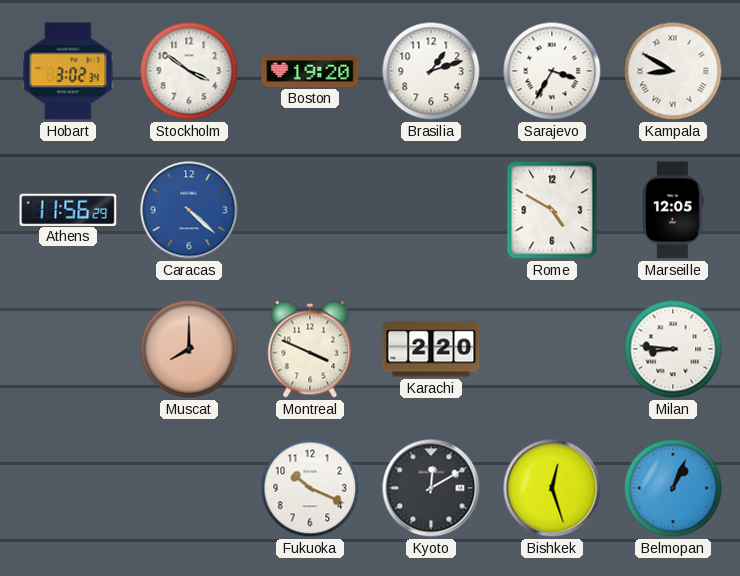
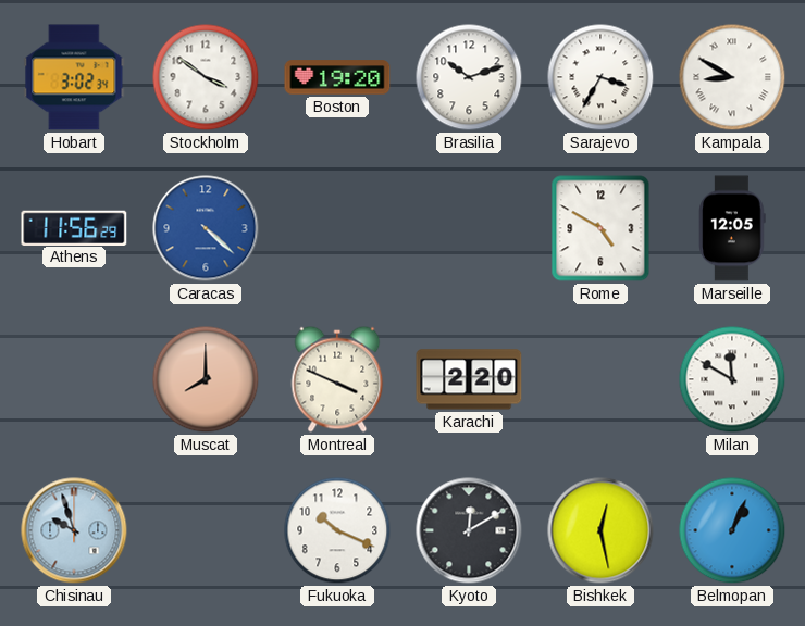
Brasilia: 1:12 -> 10:12 (469, 77)
Milan: 8:46 -> 11:50 (732, 379)
Chisinau: none -> 9:57 (74, 530)
Bishkek: 12:27 -> 12:28 (600, 530)
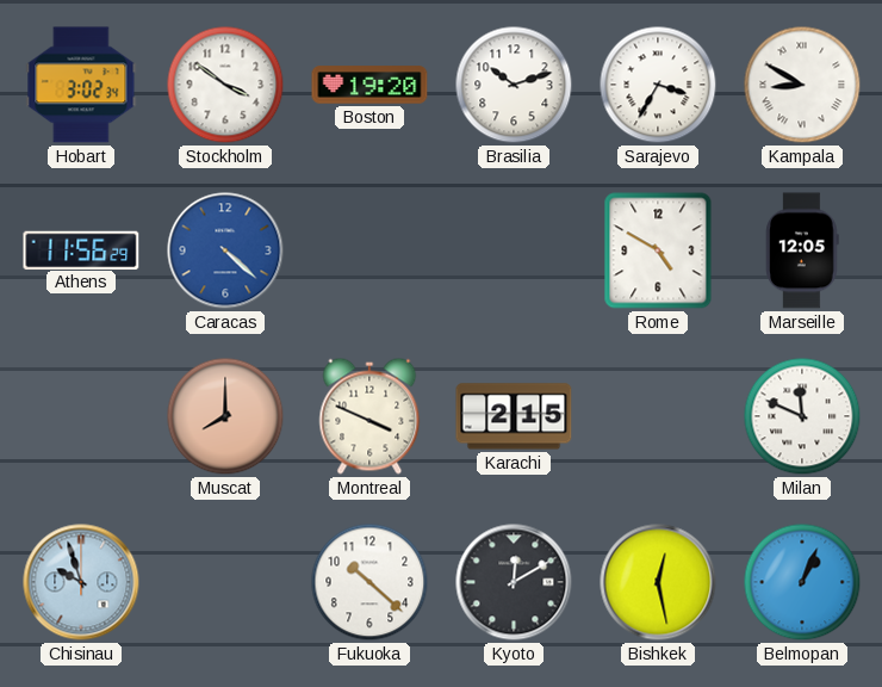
Karachi: 2:20 -> 2:15 (514, 416)
Milan: 11:50 -> 11:49 (802, 416)
Fukuoka: 10:19 -> 10:22 (369, 582)
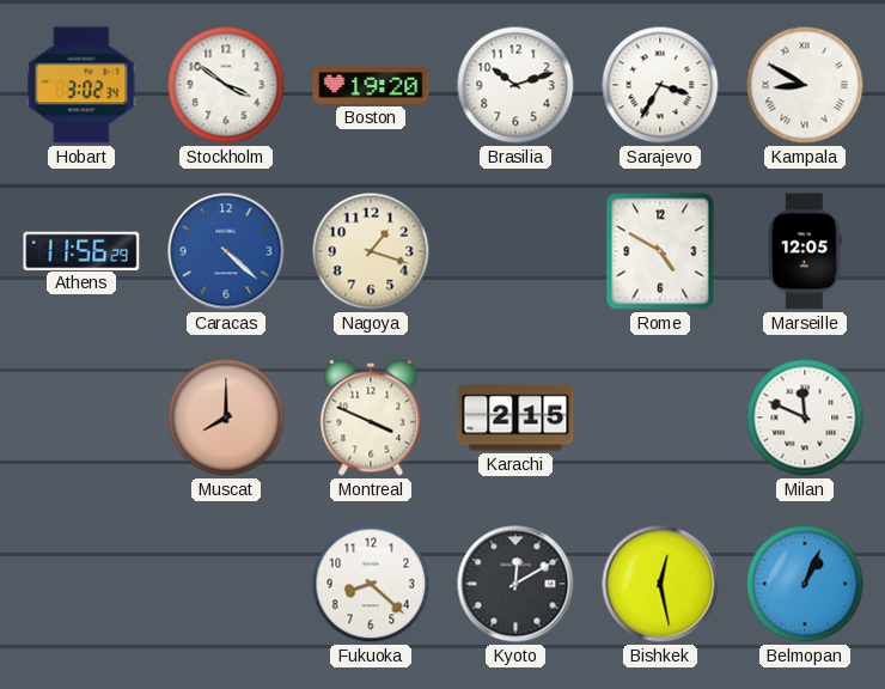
Nagoya: none -> 1:18 (371, 251)
Chisinau: 9:57 -> none (81, 582)
Fukuoka: 10:22 -> 8:22 (371, 584)
